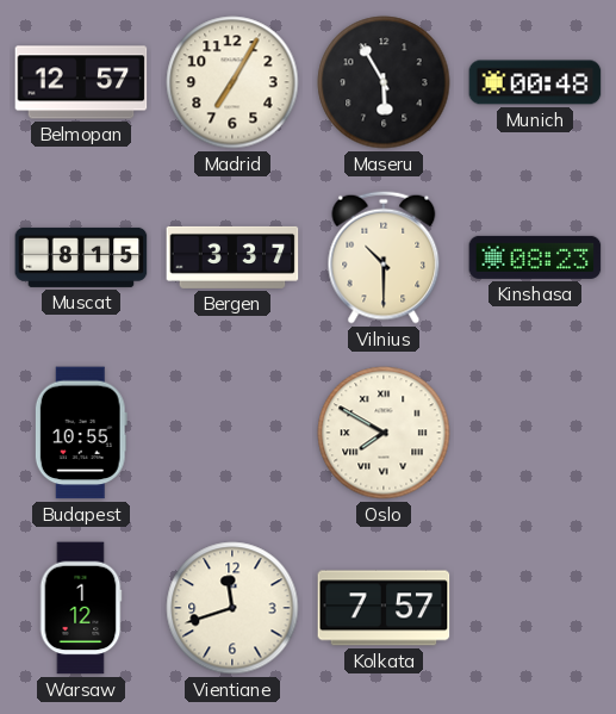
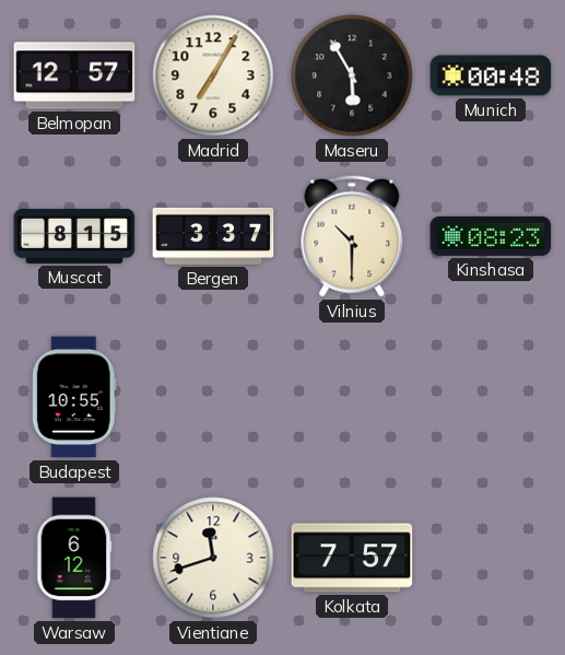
Oslo: 7:50 -> none (384, 433)
Warsaw: 1:12 -> 6:12 (74, 558)
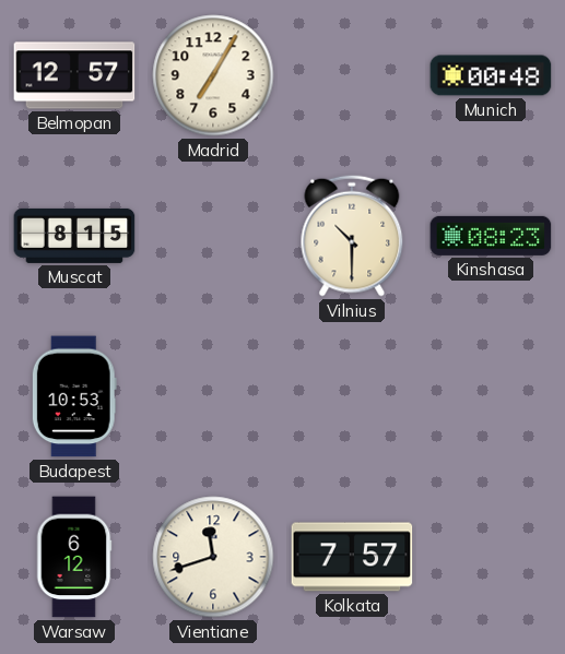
Maseru: 5:55 -> none (352, 75)
Bergen: 3:37 -> none (213, 236)
Budapest: 10:55 -> 10:53 (74, 396)
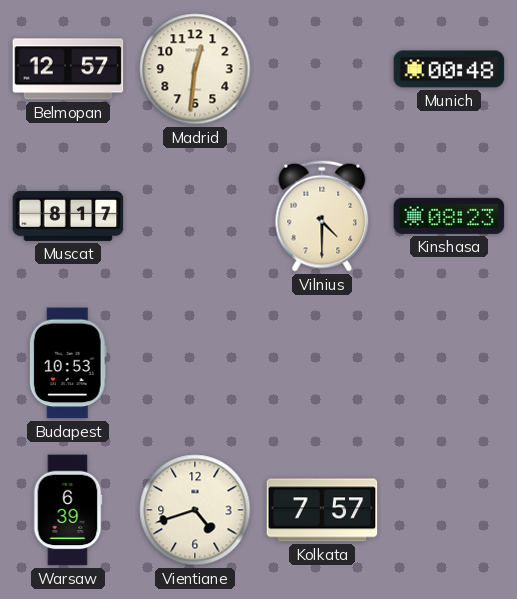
Madrid: 7:05 -> 12:31 (195, 69)
Muscat: 8:15 -> 8:17 (68, 216)
Vilnius: 10:30 -> 4:30 (322, 216)
Warsaw: 6:12 -> 6:39 (68, 510)
Vientiane: 11:42 -> 4:42 (195, 510)
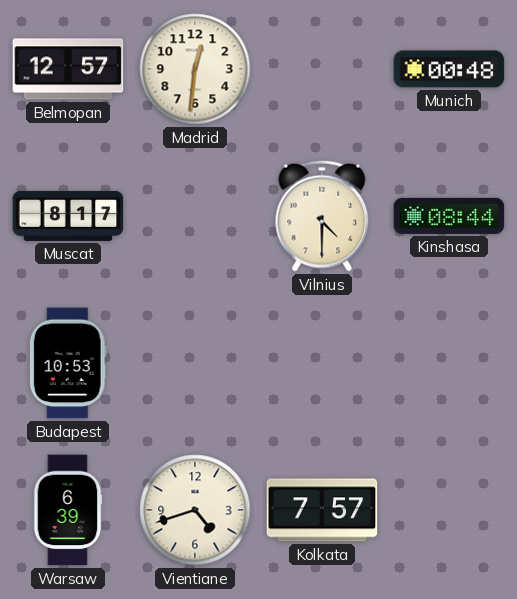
Kinshasa: 08:23 -> 08:44 (449, 216)
